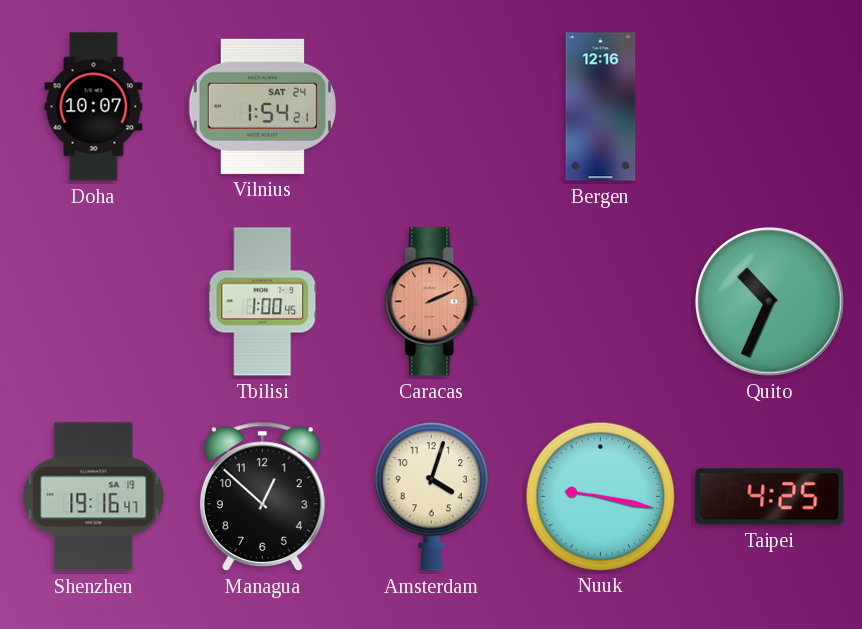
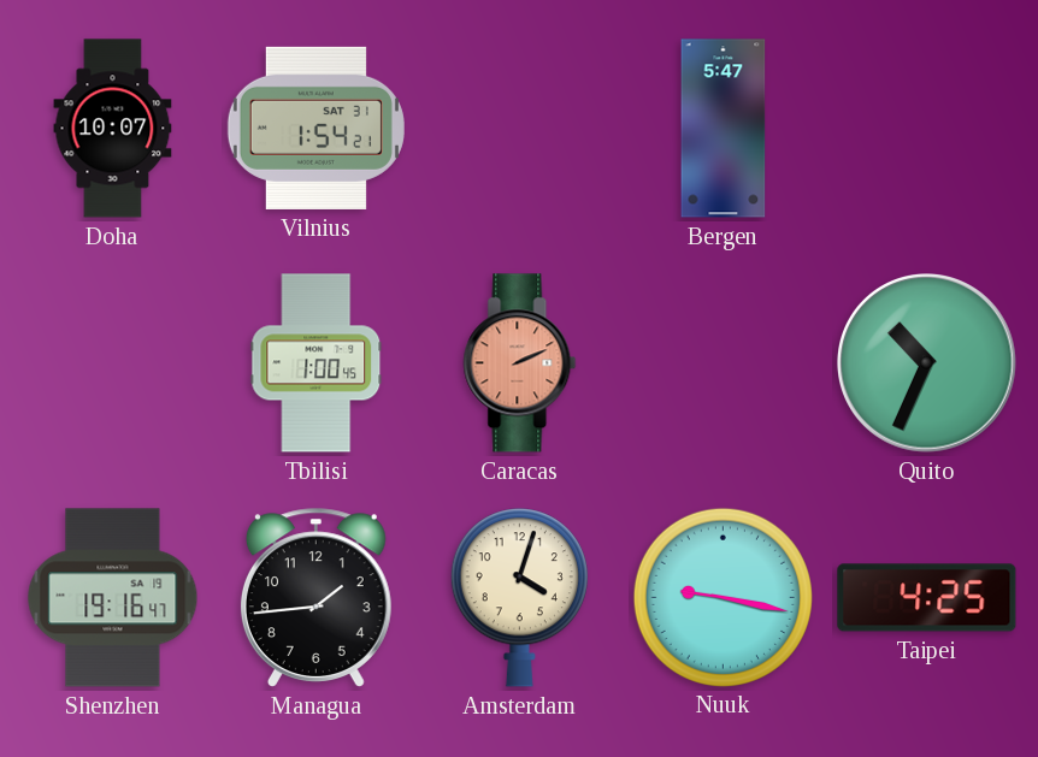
Vilnius date: SAT 24 -> SAT 31 (315, 128)
Bergen: 12:16 -> 5:47 (724, 129)
Managua: 12:52 -> 1:44 (315, 597)
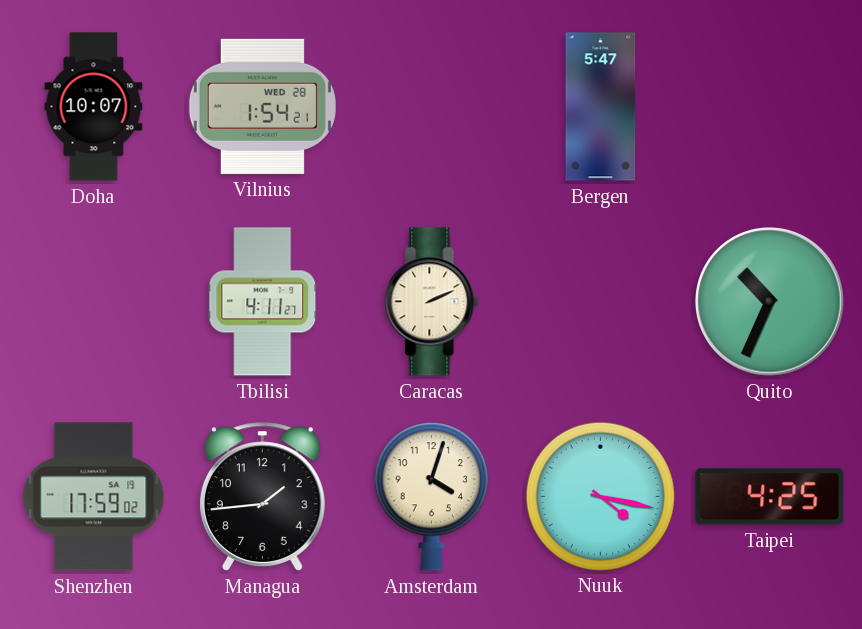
Vilnius date: SAT 31 -> WED 28 (262, 106)
Tbilisi: 1:00 -> 4:11 (263, 302)
Caracas dial: salmon -> cream (432, 302)
Shenzhen: 19:16 -> 17:59 (94, 497)
Nuuk: 9:17 -> 4:17 (600, 496)
